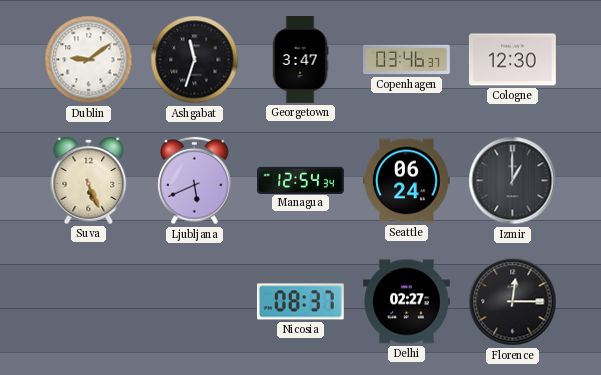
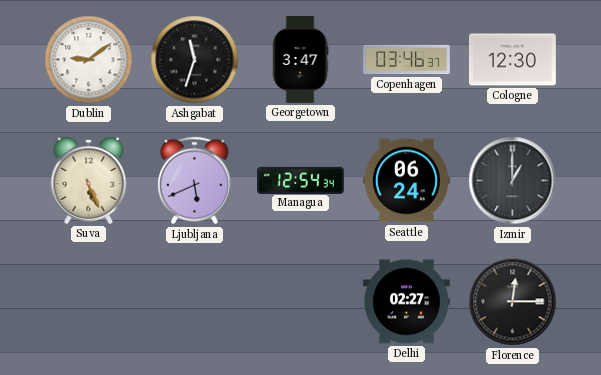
Nicosia: 08:37 -> none (300, 302)
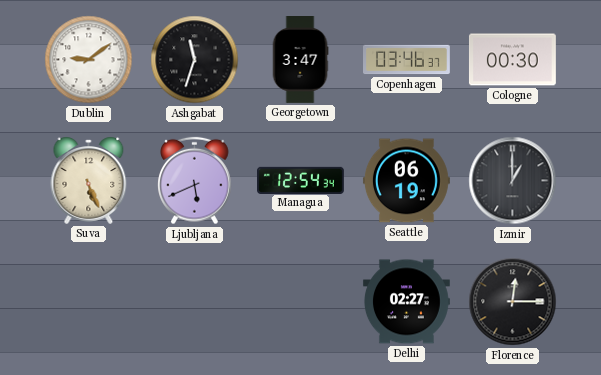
Cologne: 12:30 -> 00:30 (512, 60)
Seattle: 06:24 -> 06:19 (406, 181)
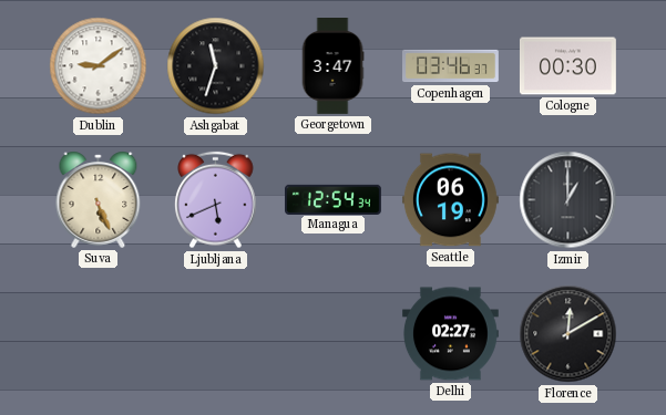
Florence: 12:15 -> 12:10 (568, 334)
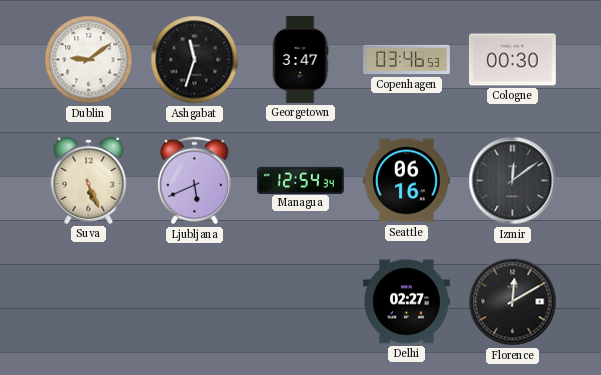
Copenhagen: 03:46:37 -> 03:46:53 (407, 60)
Seattle: 06:19 -> 06:16 (406, 181)
Izmir: 1:00 -> 12:09 (513, 181)
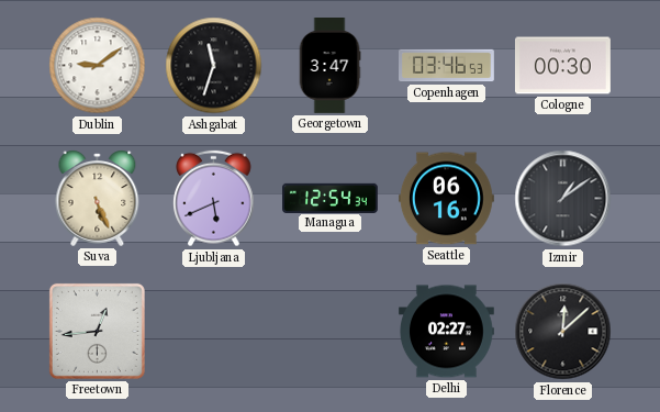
Izmir: 12:09 -> 1:09 (563, 199)
Freetown: none -> 12:44 (97, 331)
Florence: 12:10 -> 12:08 (563, 332)
